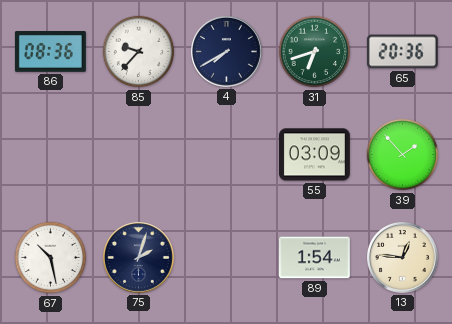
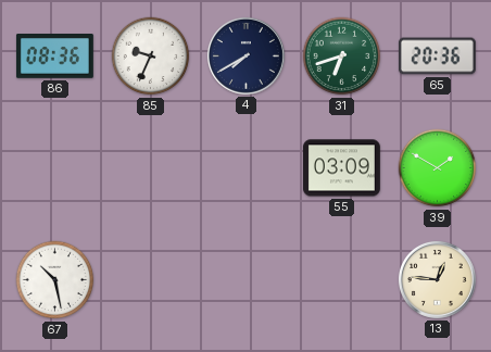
85: 9:37 -> 9:34 (151, 56)
39: 1:53 -> 1:50 (438, 168)
75: 2:03 -> none (138, 257)
89: 1:54 -> none (314, 258)
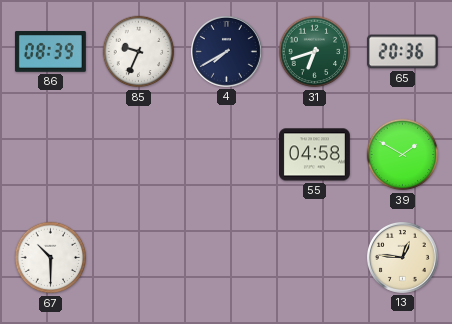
86: 08:36 -> 08:39 (50, 52)
55: 03:09 -> 04:58 (314, 155)
67: 10:28 -> 10:30 (51, 258)
